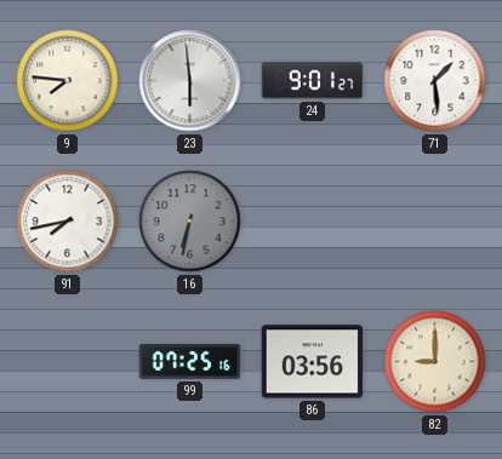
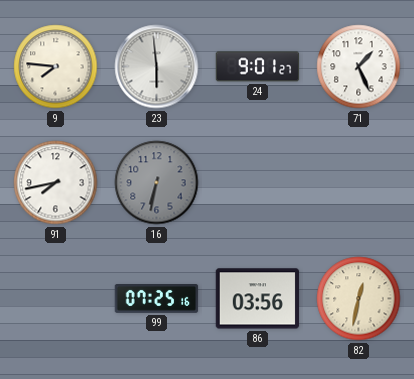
71: 1:29 -> 1:26 (359, 67)
82: 9:00 -> 12:32 (359, 299)
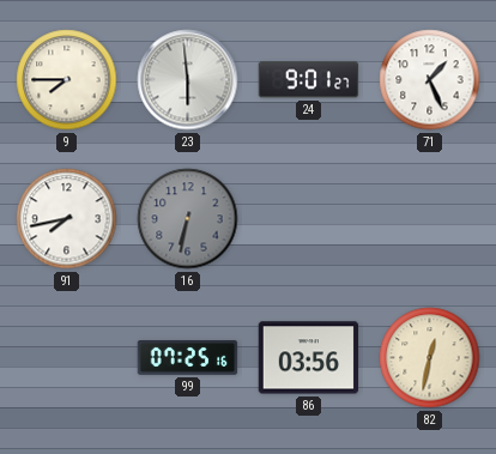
9: 7:46 -> 7:45 (67, 80)
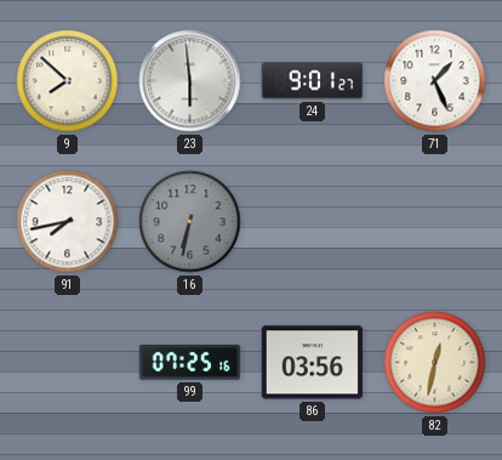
9: 7:45 -> 7:52 (68, 81)
